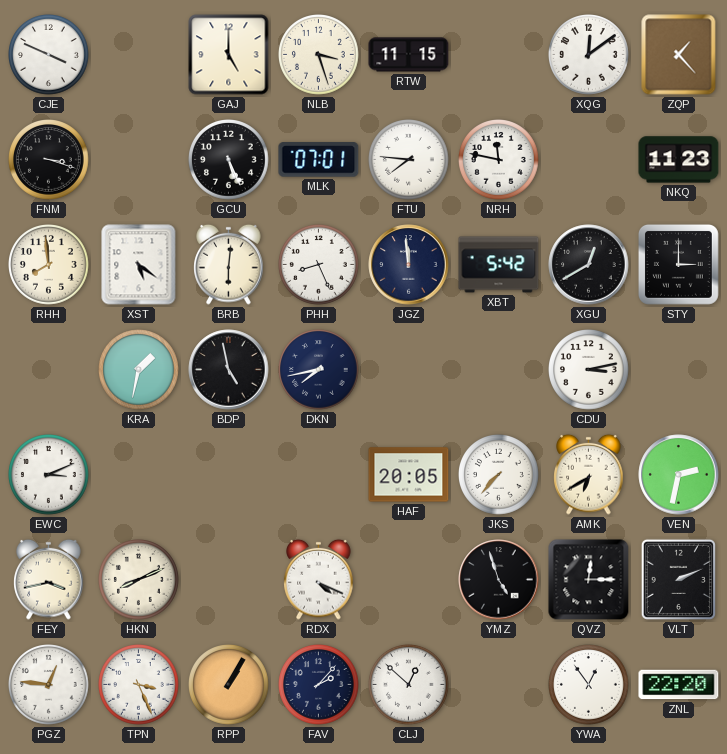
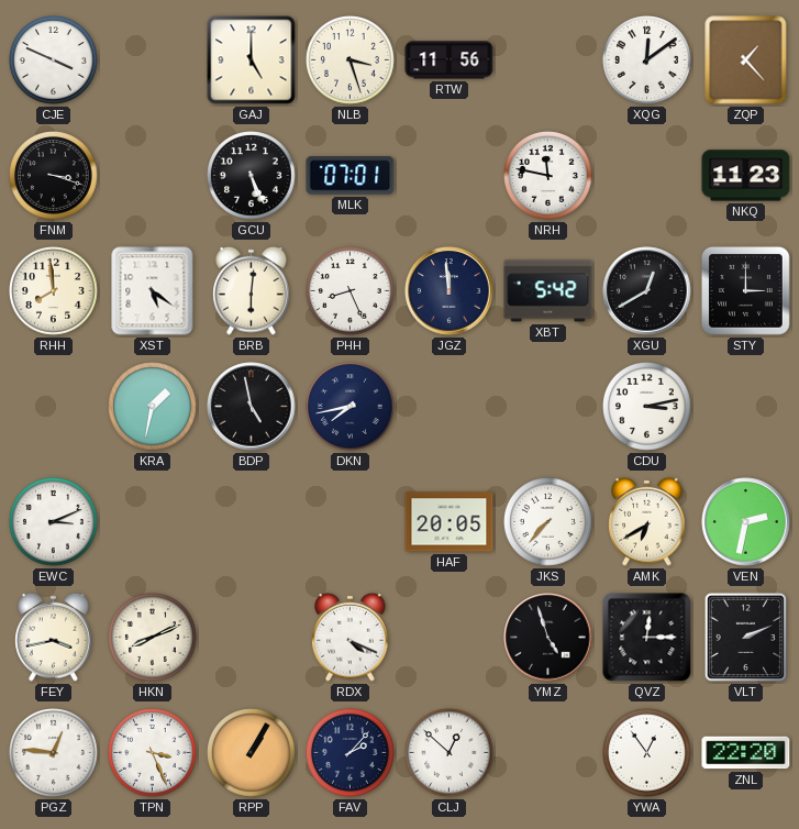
RTW: 11:15 -> 11:56 (450, 60)
FTU: 7:46 -> none (409, 160)
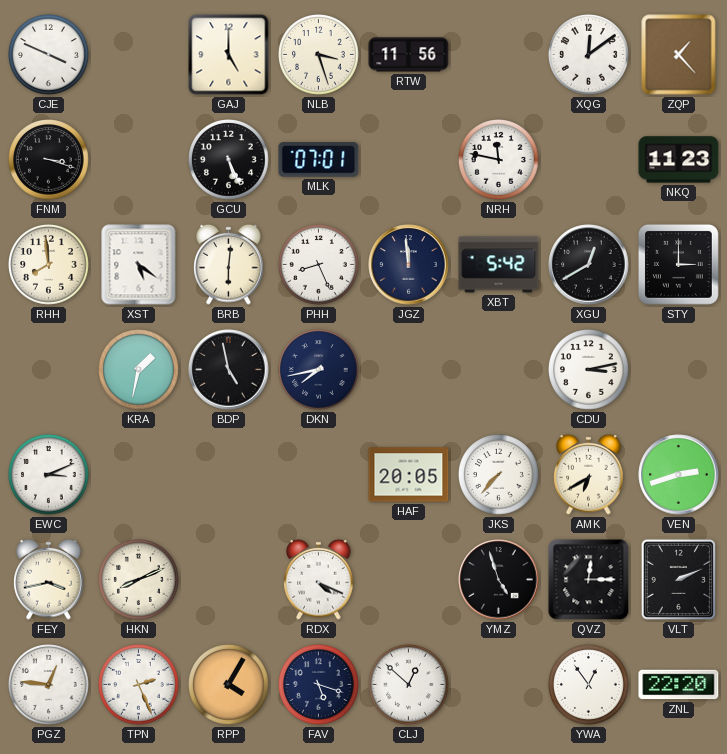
VEN: 2:32 -> 2:42 (679, 475)
TPN: 3:26 -> 2:26 (139, 685)
RPP: 1:05 -> 4:05 (229, 685)
FAV: 2:07 -> 5:18 (319, 685)
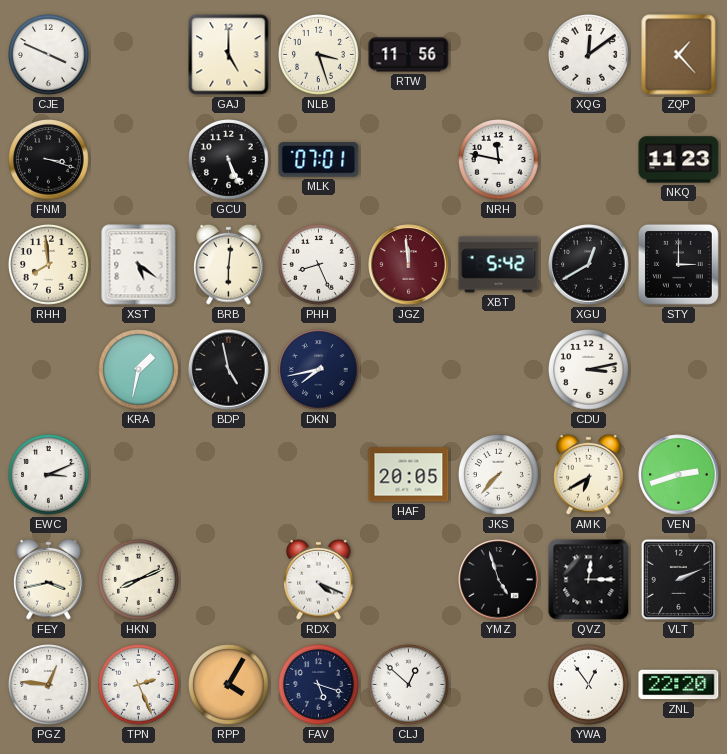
JGZ dial: navy -> burgundy (409, 265)
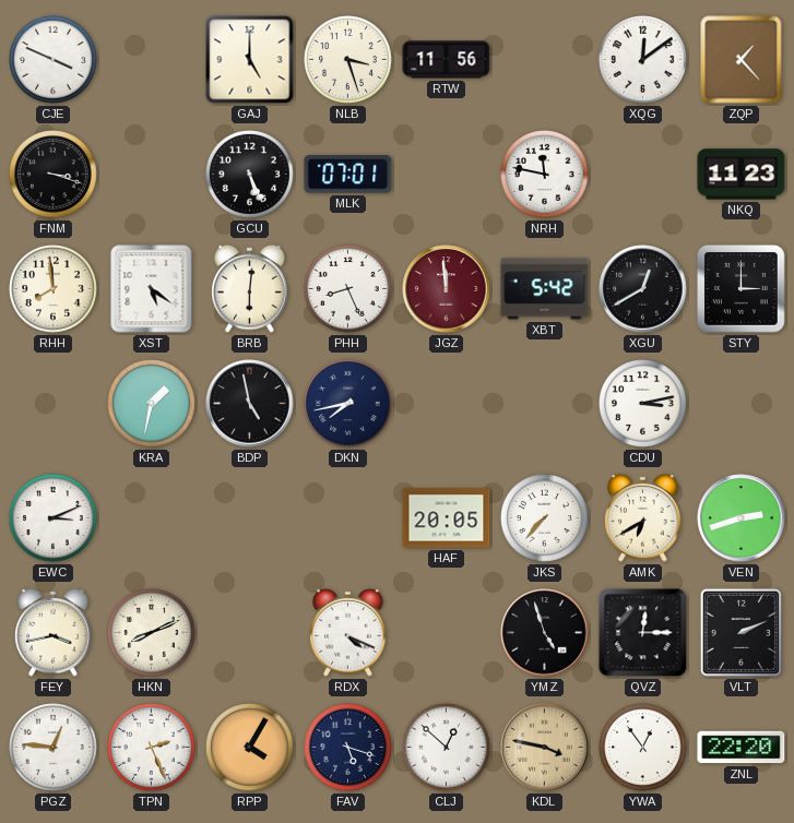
KDL: none -> 3:47 (545, 748)
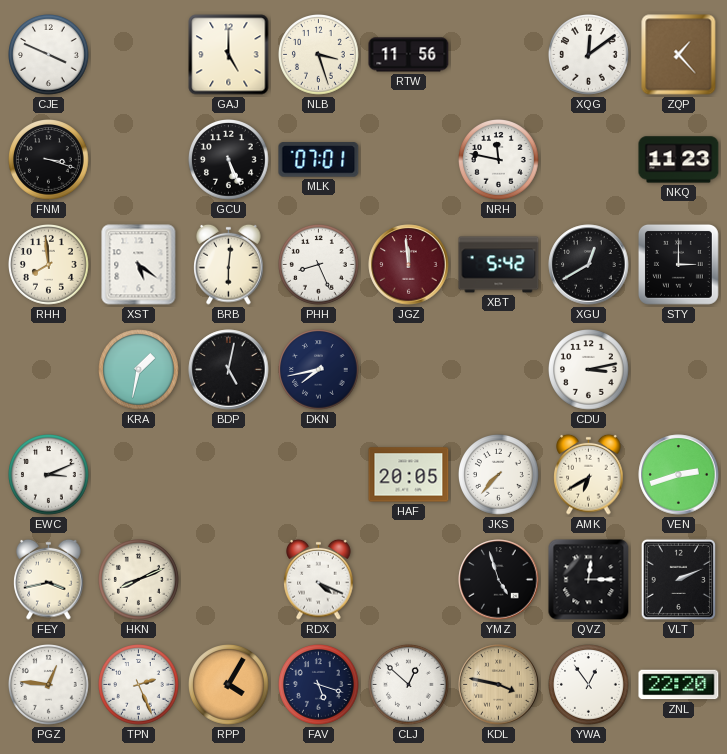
BDP: 4:58 -> 5:02 (229, 370)
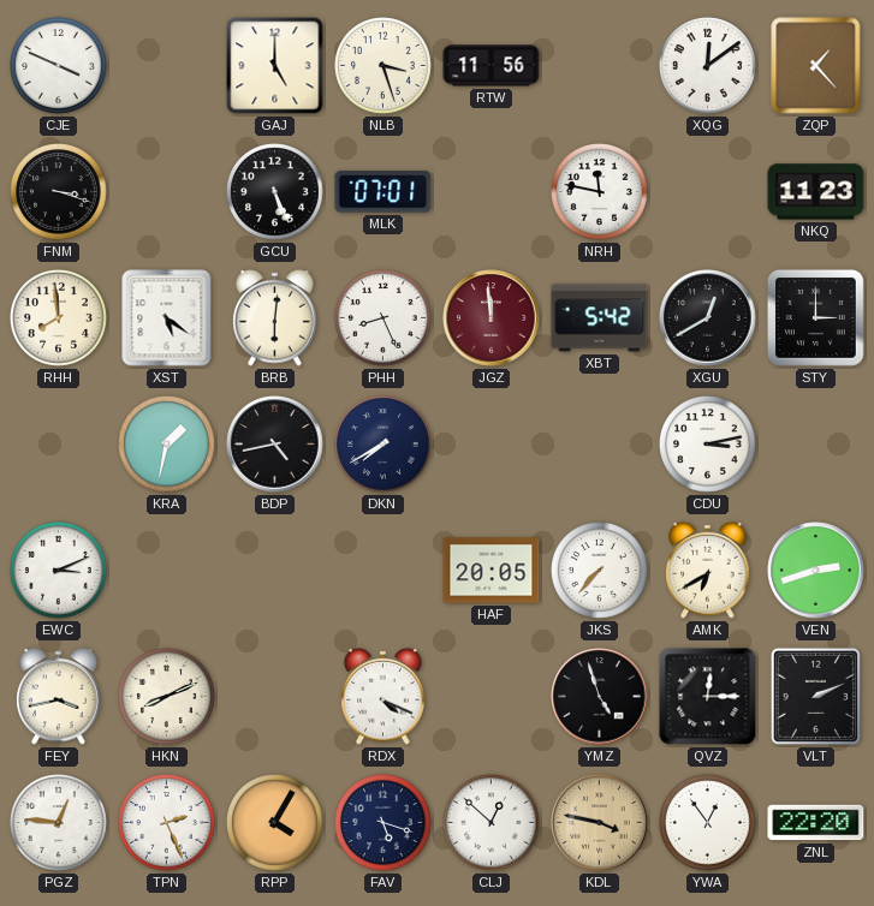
BDP: 5:02 -> 4:43 (275, 445)
DKN: 7:43 -> 7:40 (384, 445)
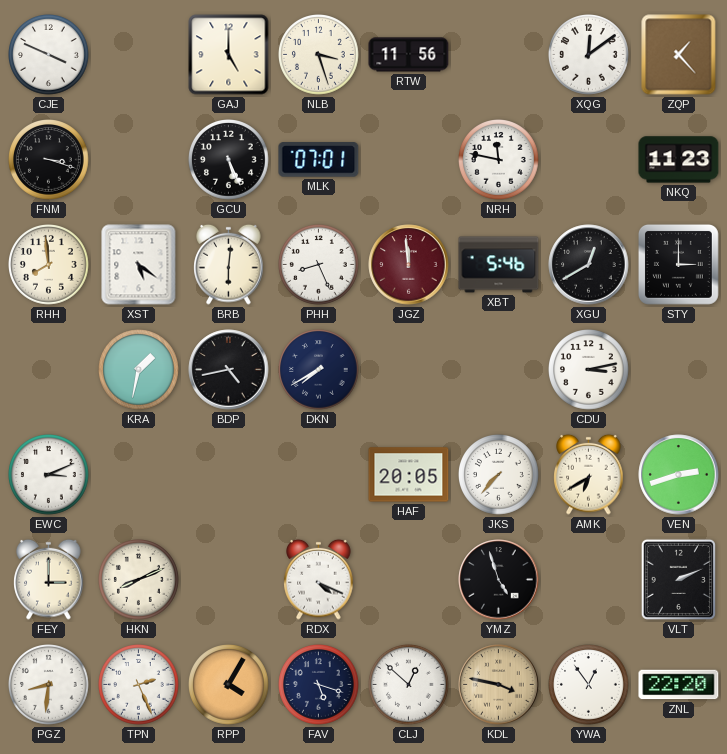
XBT: 5:42 -> 5:46 (499, 265)
FEY: 3:43 -> 3:00 (49, 579)
QVZ: 12:15 -> none (708, 697)
PGZ: 12:46 -> 8:31 (49, 685)
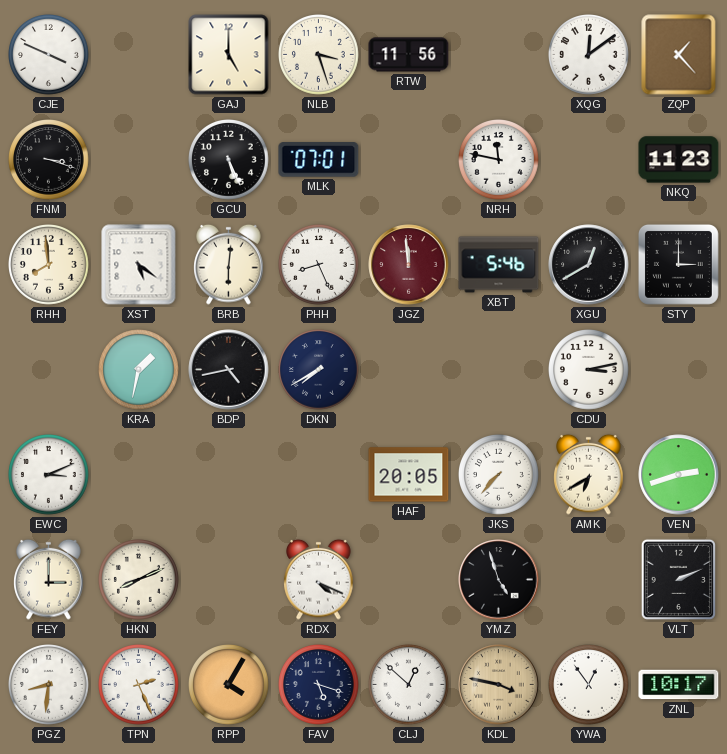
ZNL: 22:20 -> 10:17 (679, 685)
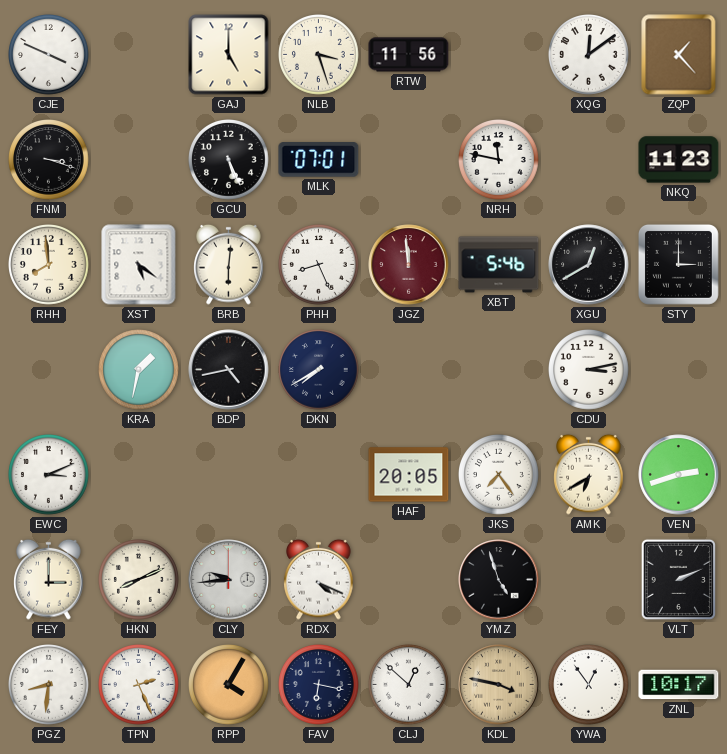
JKS: 7:37 -> 7:24 (499, 475)
CLY: none -> 9:44 (229, 580)
FAV: 5:18 -> 6:17 (319, 685)
